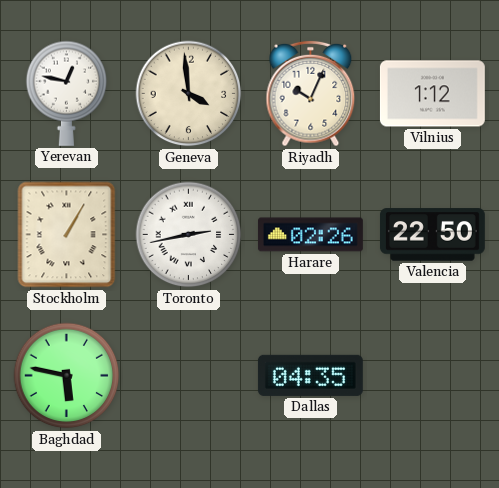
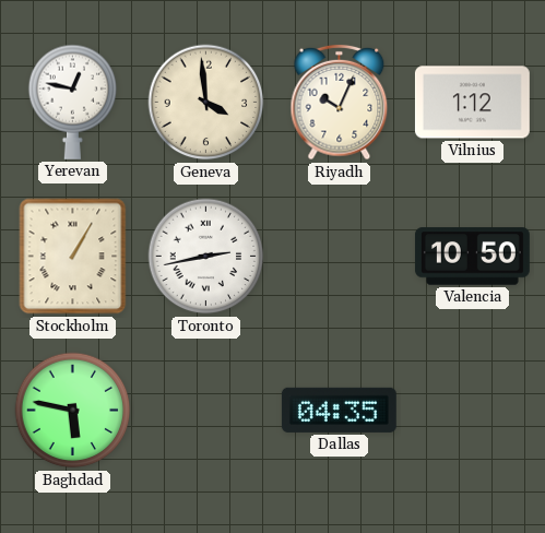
Harare: 02:26 -> none (310, 235)
Valencia: 22:50 -> 10:50 (472, 257)
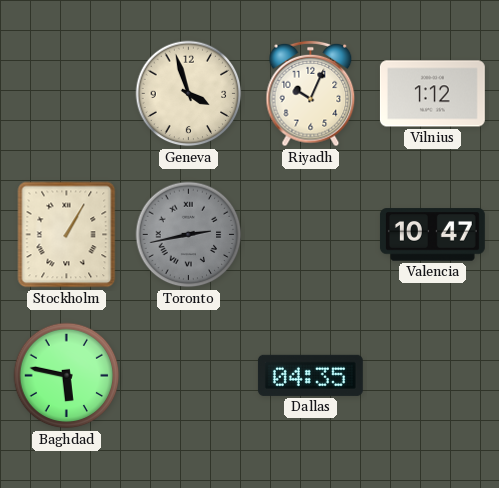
Yerevan: 12:47 -> none (73, 102)
Geneva: 3:59 -> 3:57 (189, 94)
Toronto dial: white -> grey (189, 235)
Valencia: 10:50 -> 10:47 (432, 235)
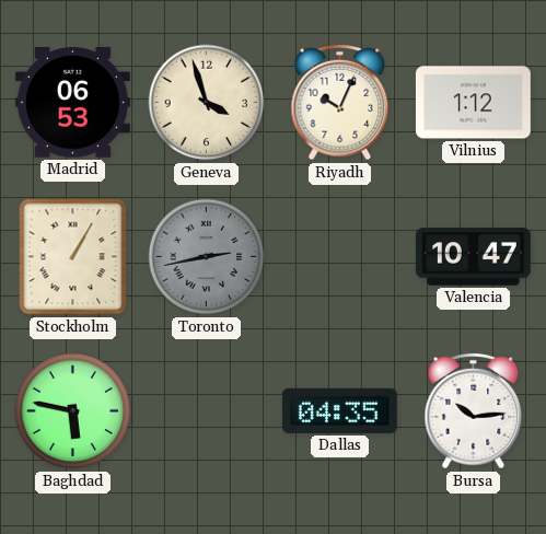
Madrid: none -> 06:53 (72, 103)
Bursa: none -> 10:14 (474, 411)
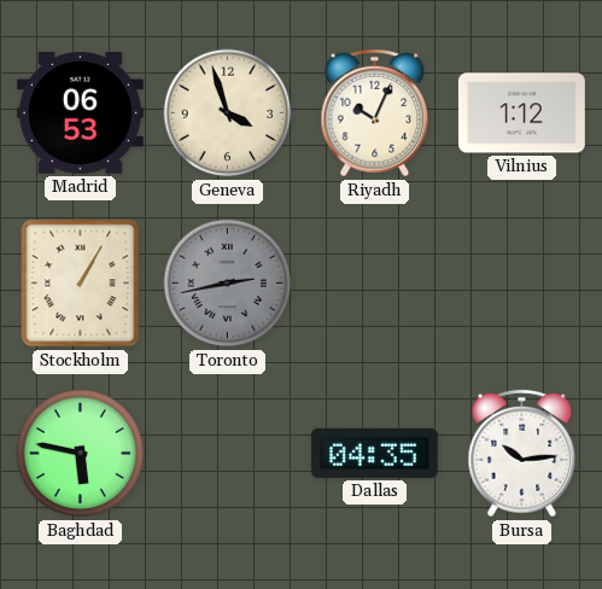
Valencia: 10:47 -> none (473, 257)
